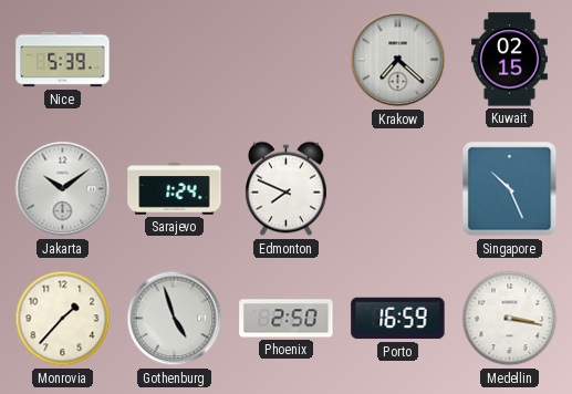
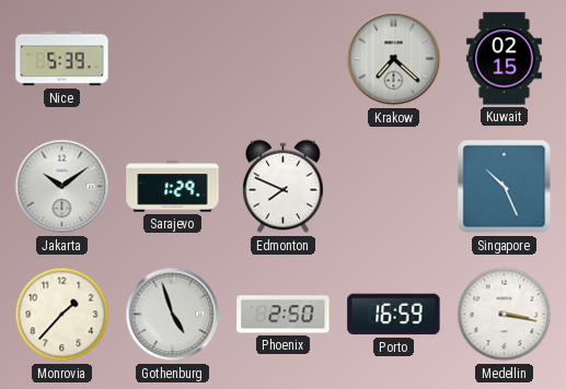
Sarajevo: 1:24 -> 1:29 (173, 187)
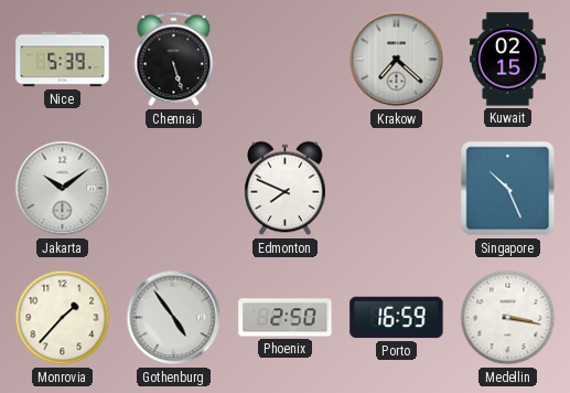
Chennai: none -> 5:27 (174, 60)
Sarajevo: 1:29 -> none (173, 187)
Gothenburg: 4:57 -> 4:54 (174, 318)
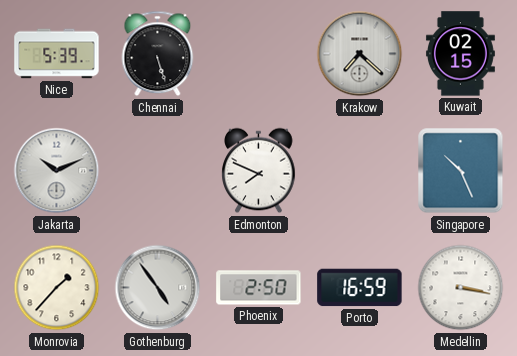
Jakarta: 10:09 -> 10:11 (57, 171)
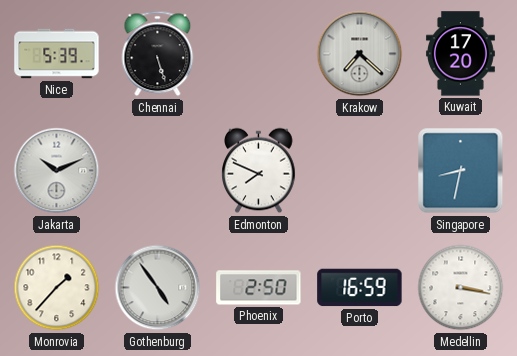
Kuwait: 02:15 -> 17:20 (460, 54)
Singapore: 10:26 -> 8:32 (461, 171)
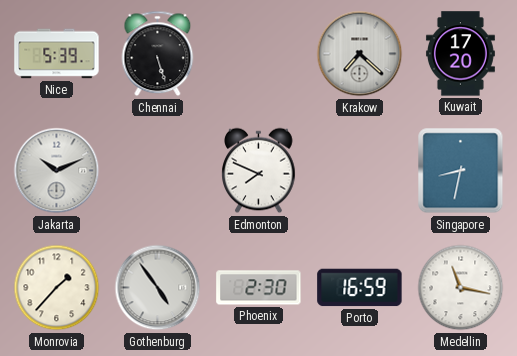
Phoenix: 2:50 -> 2:30 (259, 288)
Medellin: 3:17 -> 11:17 (461, 288)
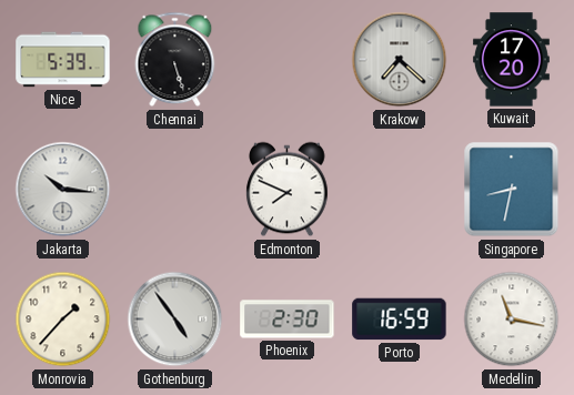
Jakarta: 10:11 -> 10:16 (63, 190)
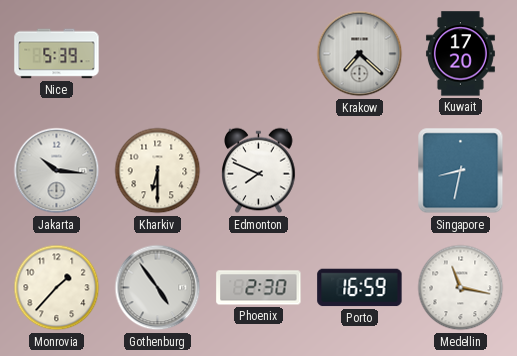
Chennai: 5:27 -> none (175, 60)
Kharkiv: none -> 6:30 (158, 171)
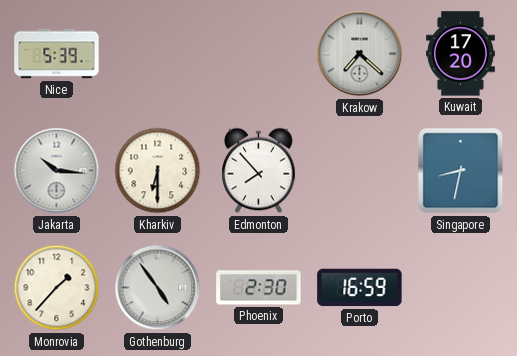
Edmonton: 7:49 -> 7:53 (259, 171)
Medellin: 11:17 -> none (461, 288)
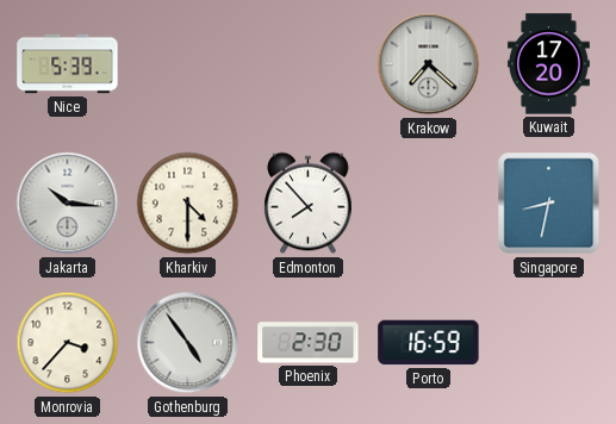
Kharkiv: 6:30 -> 4:30 (188, 204)
Monrovia: 1:37 -> 3:37 (68, 343)
